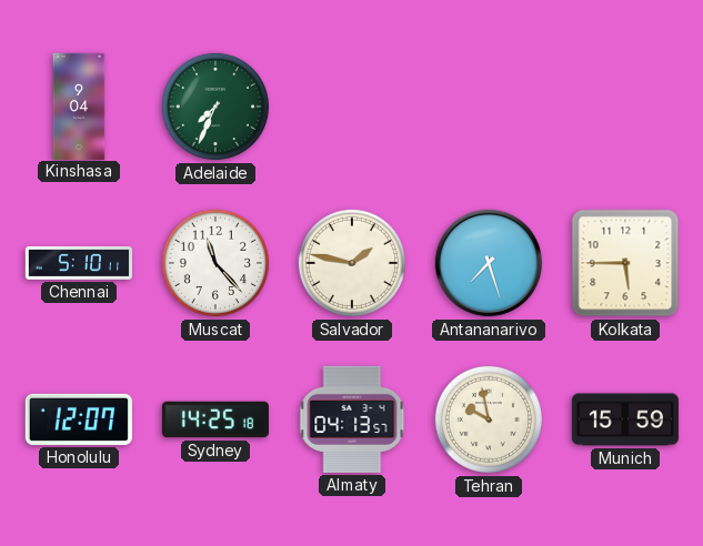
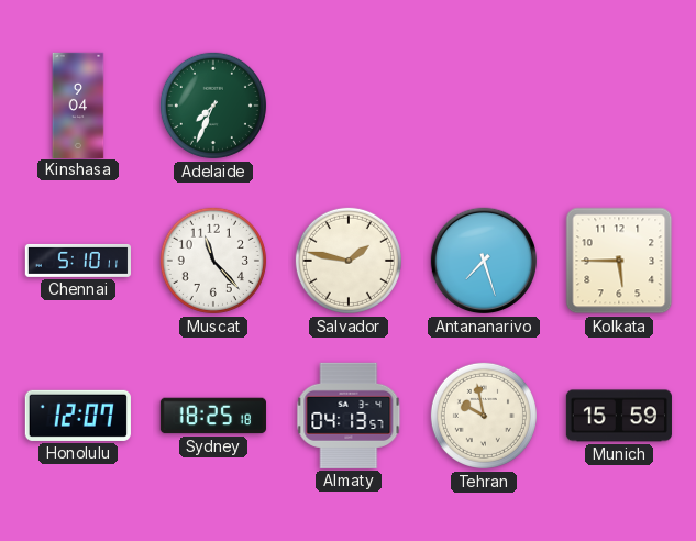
Sydney: 14:25 -> 18:25 (213, 416)
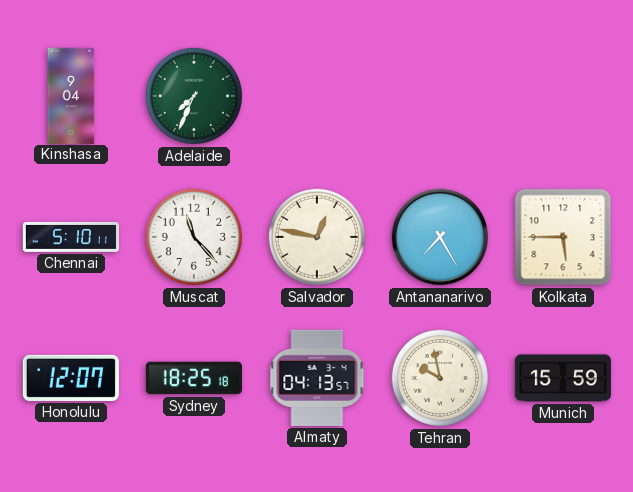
Salvador: 1:47 -> 12:47 (317, 237)
Antananarivo: 7:27 -> 7:25 (440, 237)
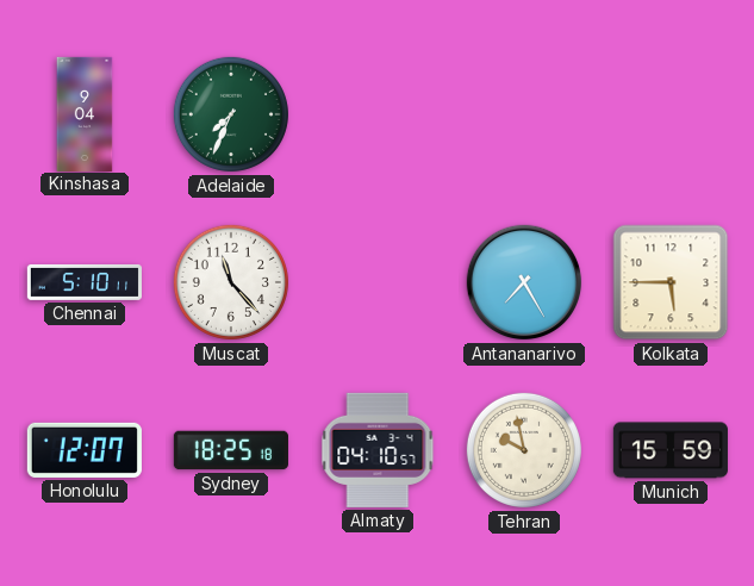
Salvador: 12:47 -> none (317, 237)
Almaty: 04:13 -> 04:10 (378, 450)
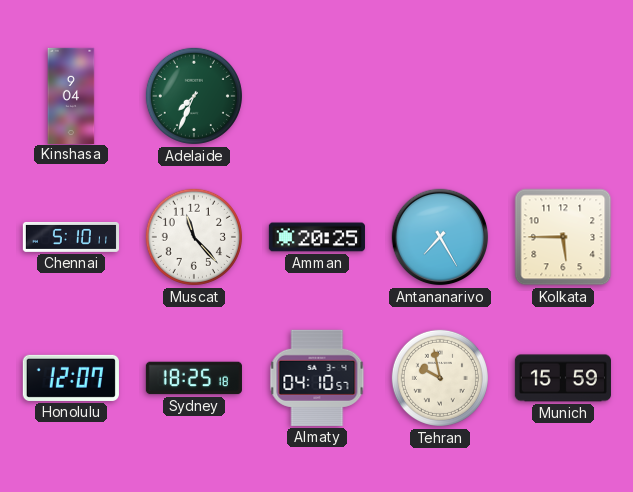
Amman: none -> 20:25 (317, 237)
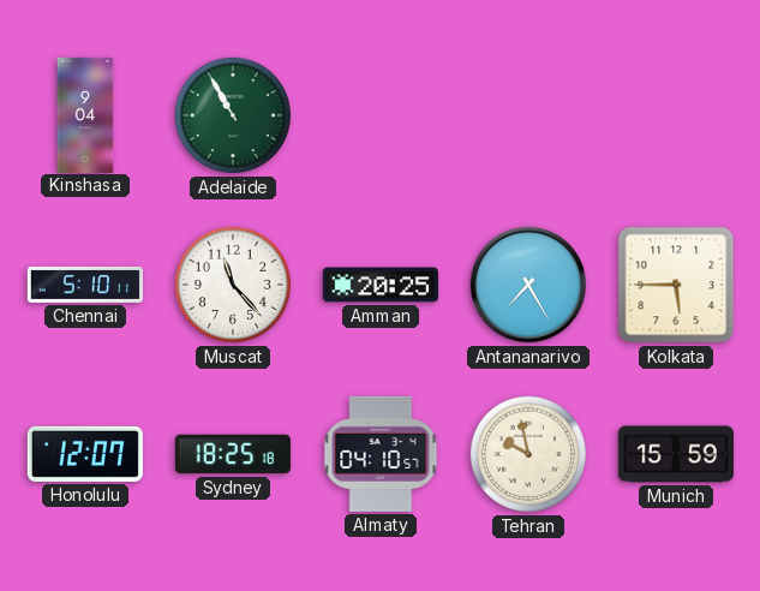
Adelaide: 7:34 -> 10:55 (233, 115)
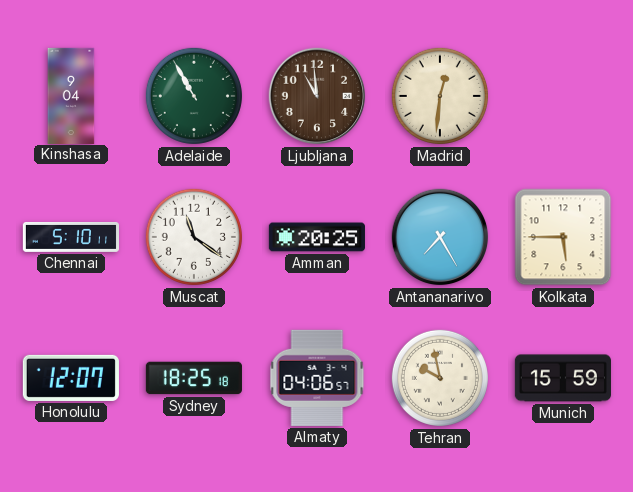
Ljubljana: none -> 10:59 (317, 96)
Madrid: none -> 12:31 (440, 96)
Muscat: 11:23 -> 11:21 (194, 237)
Almaty: 04:10 -> 04:06 (317, 378)
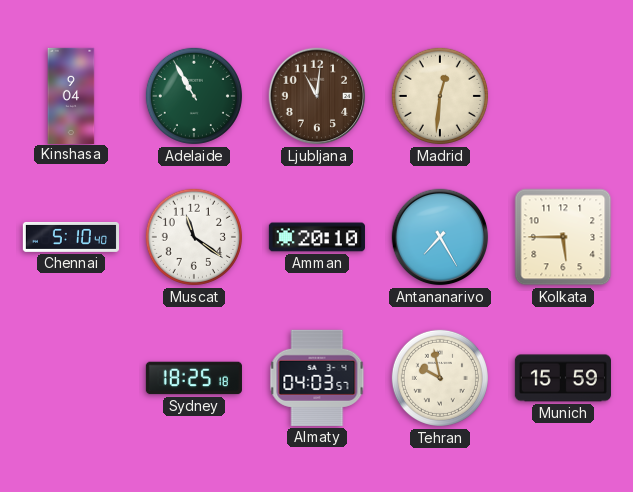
Ljubljana: 10:59 -> 11:01 (317, 96)
Chennai: 5:10:11 -> 5:10:40 (70, 237)
Amman: 20:25 -> 20:10 (317, 237)
Honolulu: 12:07 -> none (71, 378)
Almaty: 04:06 -> 04:03 (317, 378)
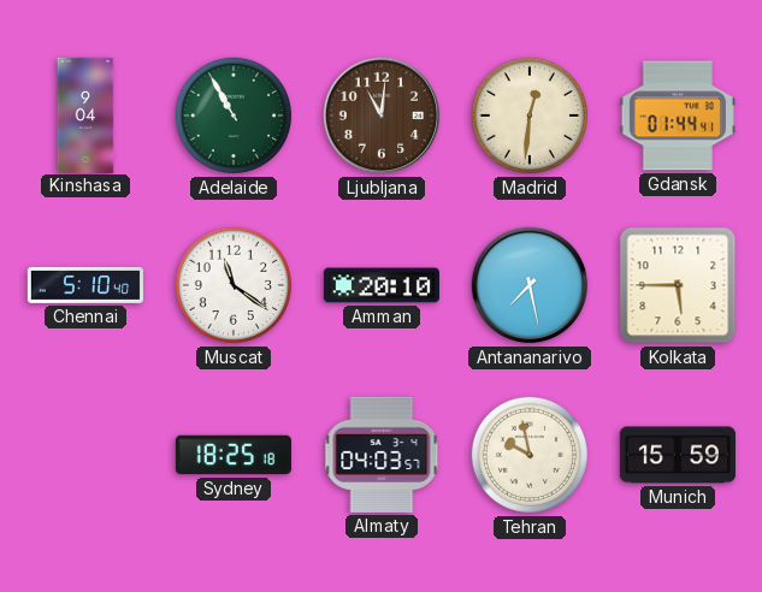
Gdansk: none -> 01:44 (678, 116)
Antananarivo: 7:25 -> 7:28 (530, 285)
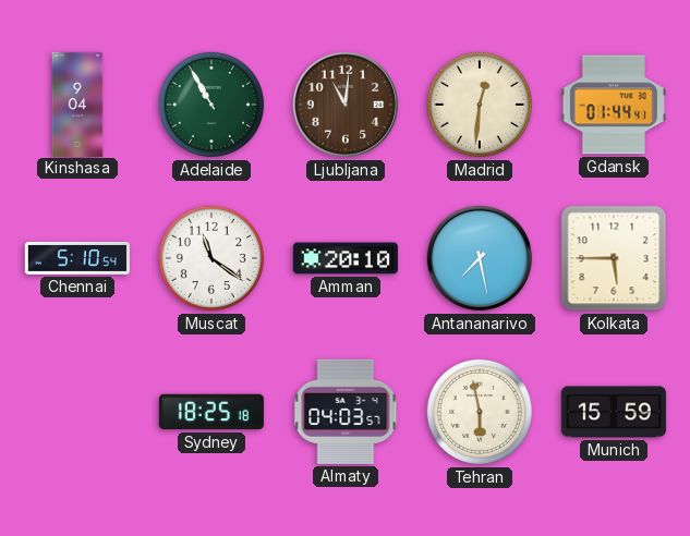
Chennai: 5:10:40 -> 5:10:54 (76, 258)
Tehran: 9:58 -> 5:58 (480, 412)
